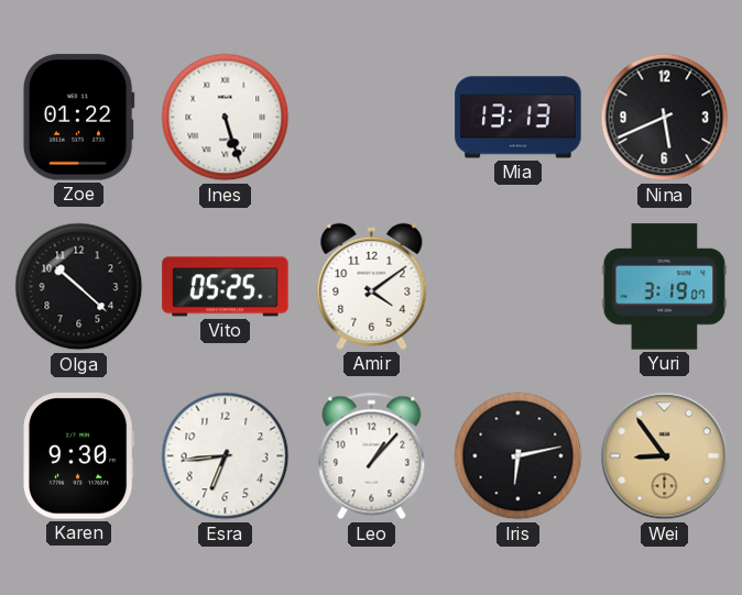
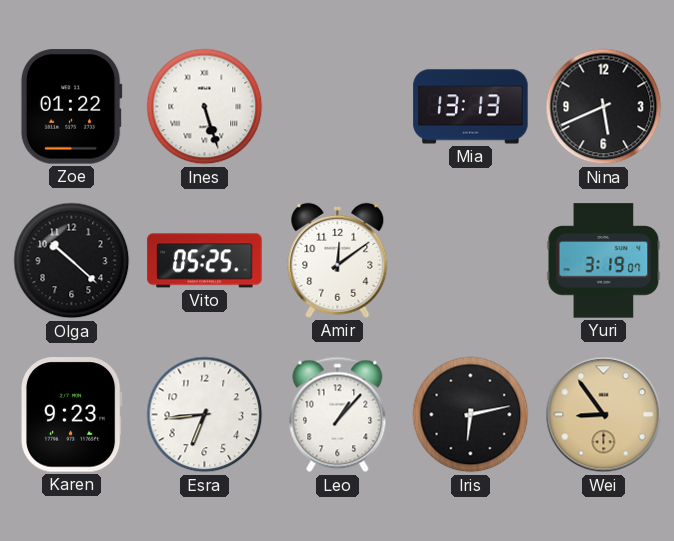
Amir: 4:09 -> 12:09 (338, 260)
Karen: 9:30 -> 9:23 (72, 415)
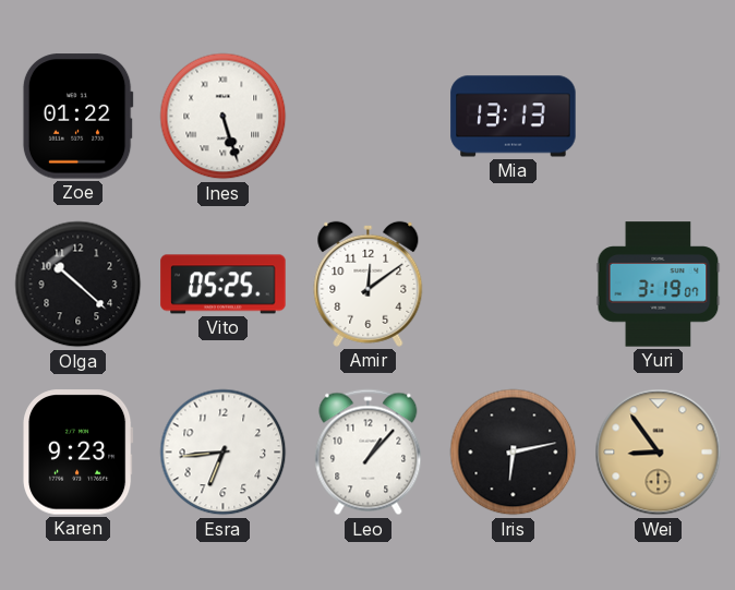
Nina: 5:41 -> none (604, 107)
